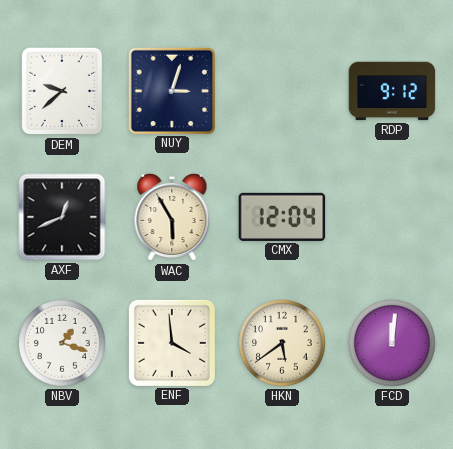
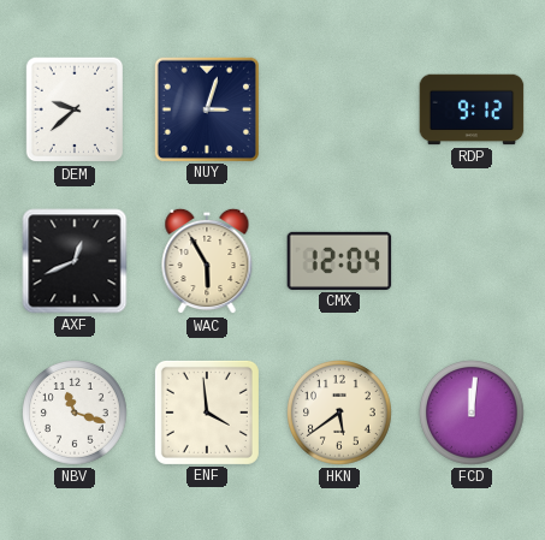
NBV: 1:18 -> 11:18 (76, 414)
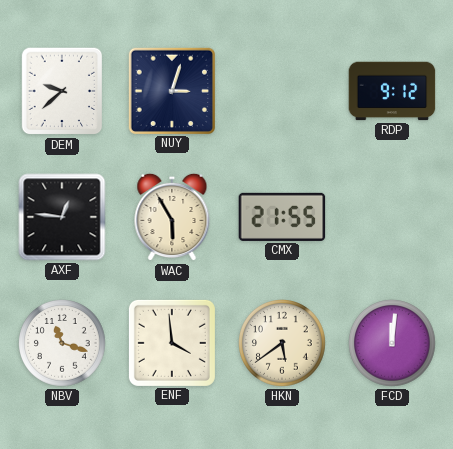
AXF: 12:41 -> 12:46 (62, 217)
CMX: 12:04 -> 21:55 (282, 217)
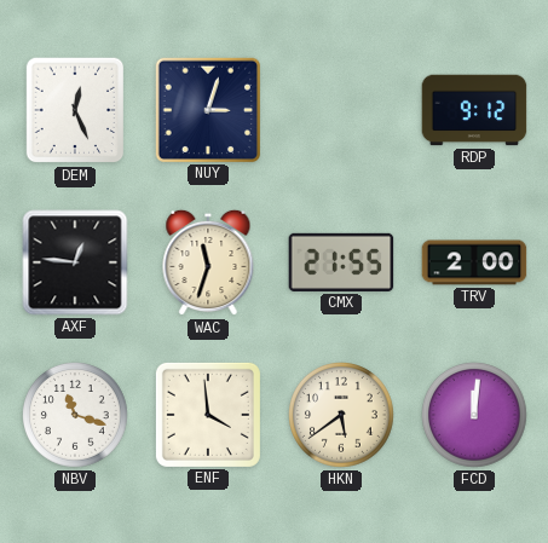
DEM: 9:38 -> 12:26 (75, 110)
WAC: 5:55 -> 11:33 (208, 262)
TRV: none -> 2:00 (474, 262)
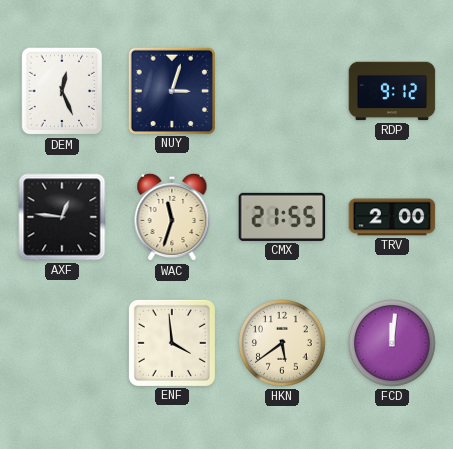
NBV: 11:18 -> none (76, 416)
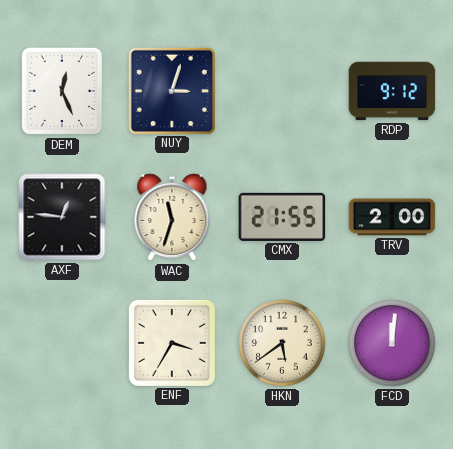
ENF: 3:59 -> 3:35 (172, 343)
